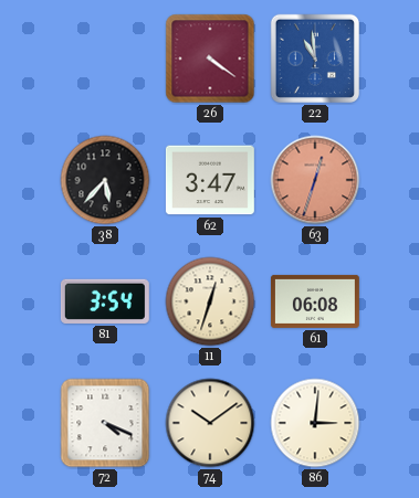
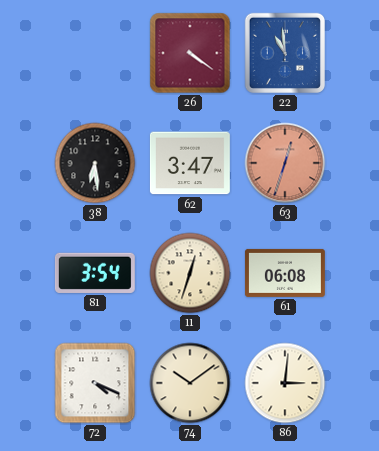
38: 5:37 -> 6:29 (95, 163)
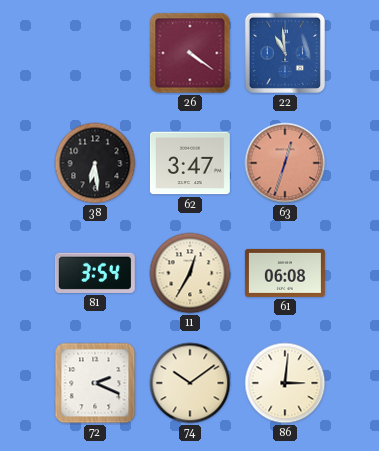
11: 12:33 -> 12:35 (190, 273)
72: 4:19 -> 2:19 (95, 383)
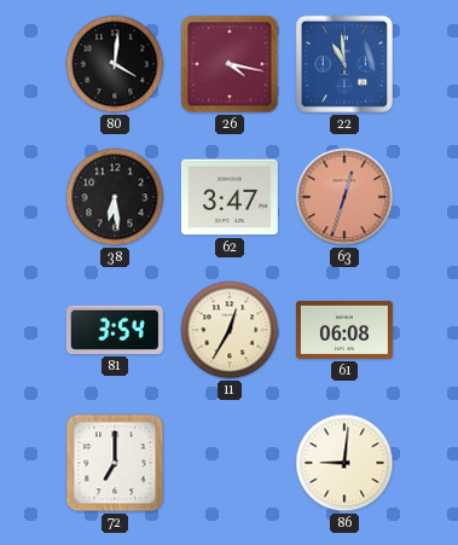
80: none -> 4:01 (115, 64)
26: 4:21 -> 4:17 (230, 64)
72: 2:19 -> 7:00 (115, 463)
74: 10:09 -> none (190, 383)
86: 3:01 -> 9:01 (344, 463)
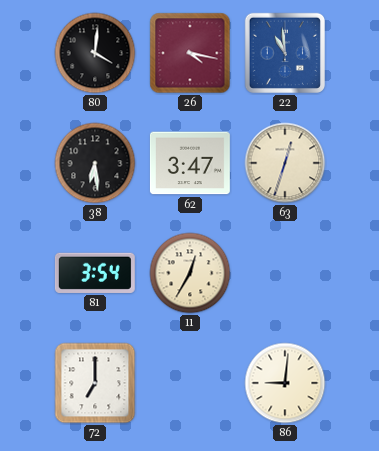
63 dial: salmon -> cream (285, 163)
61: 06:08 -> none (344, 330)
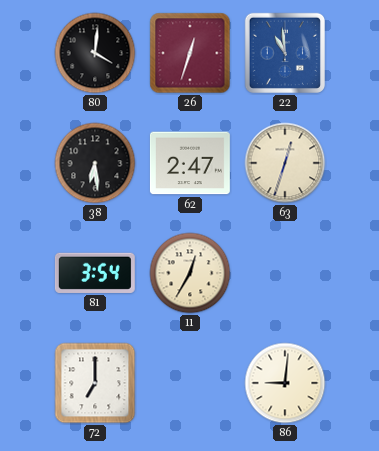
26: 4:17 -> 12:33 (190, 53)
62: 3:47 -> 2:47 (190, 163)
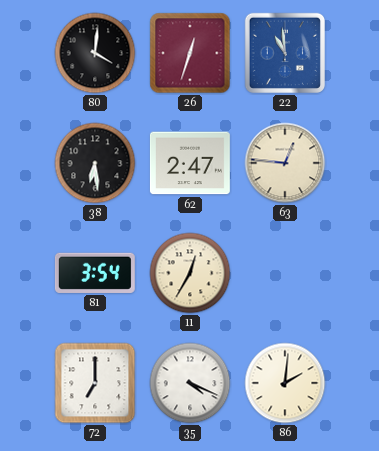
63: 12:33 -> 12:46 (285, 163)
35: none -> 4:19 (190, 383)
86: 9:01 -> 2:01 (285, 383)
